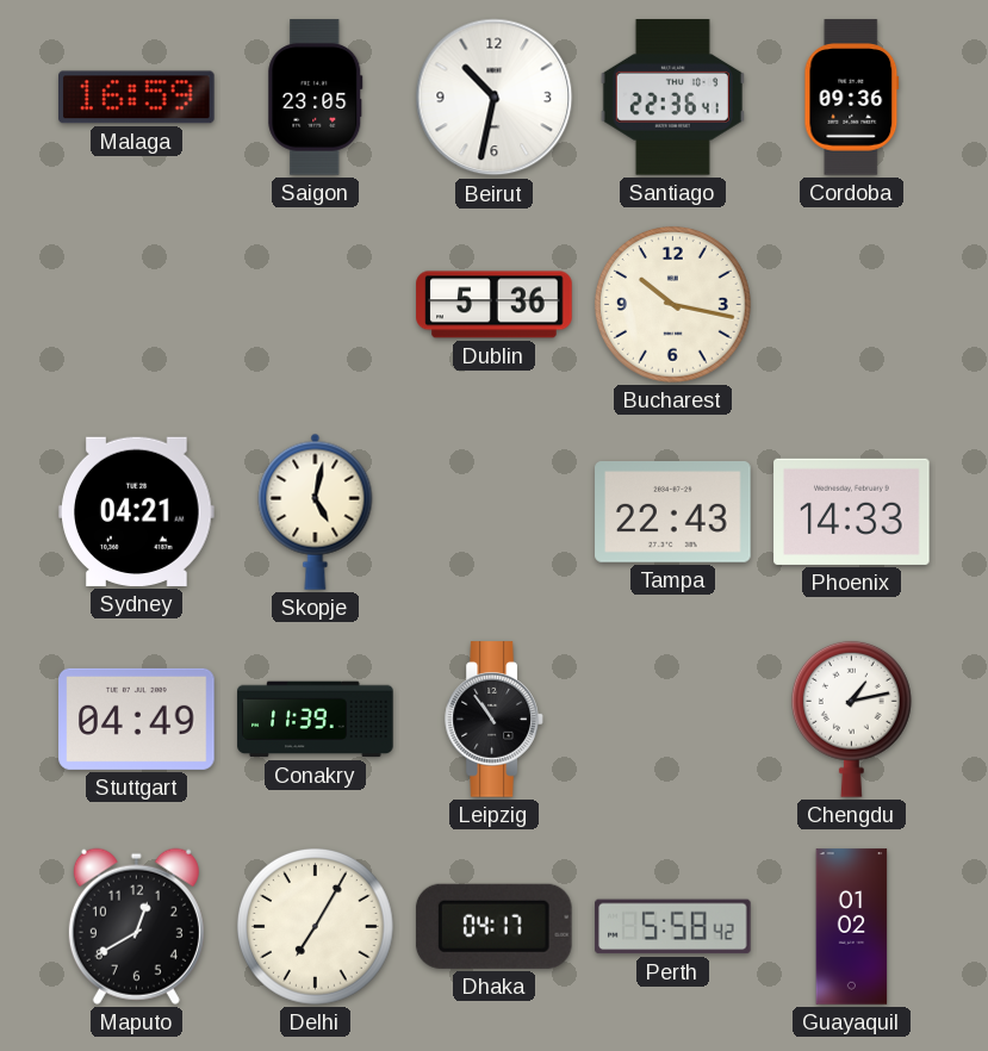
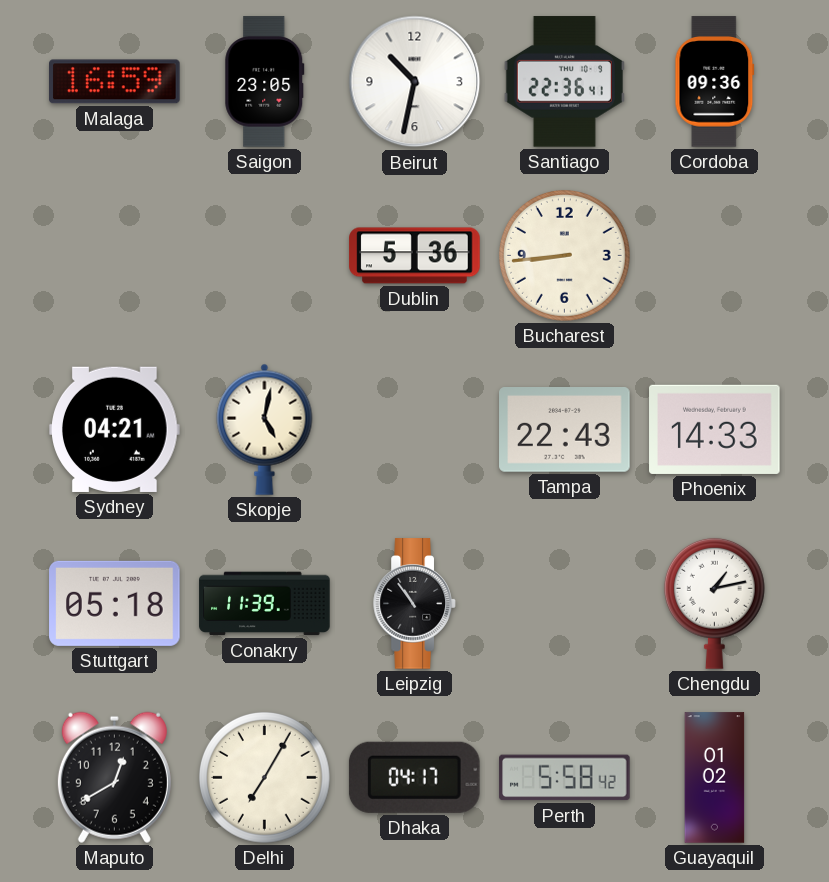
Bucharest: 10:17 -> 8:44 (564, 255)
Stuttgart: 04:49 -> 05:18 (115, 603)
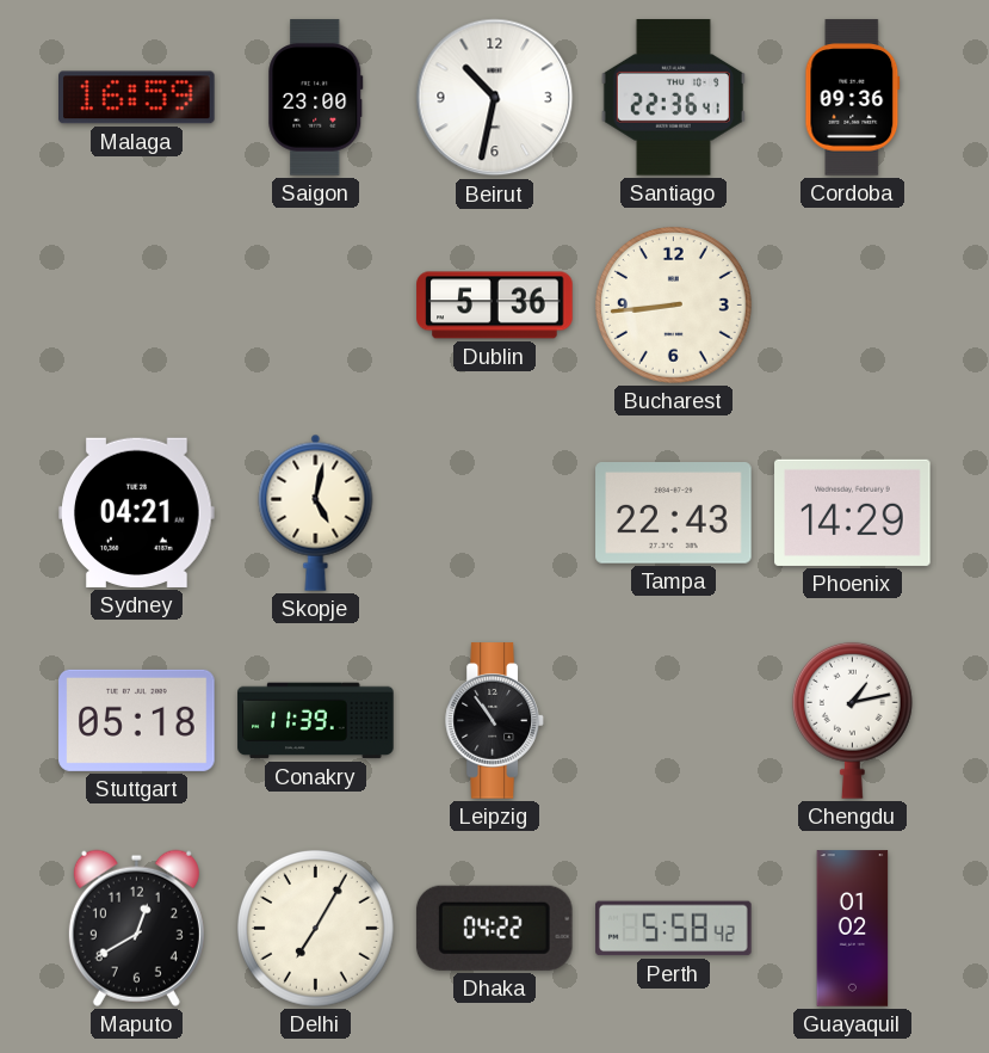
Saigon: 23:05 -> 23:00 (316, 98)
Phoenix: 14:33 -> 14:29 (853, 512)
Dhaka: 04:17 -> 04:22 (494, 928)
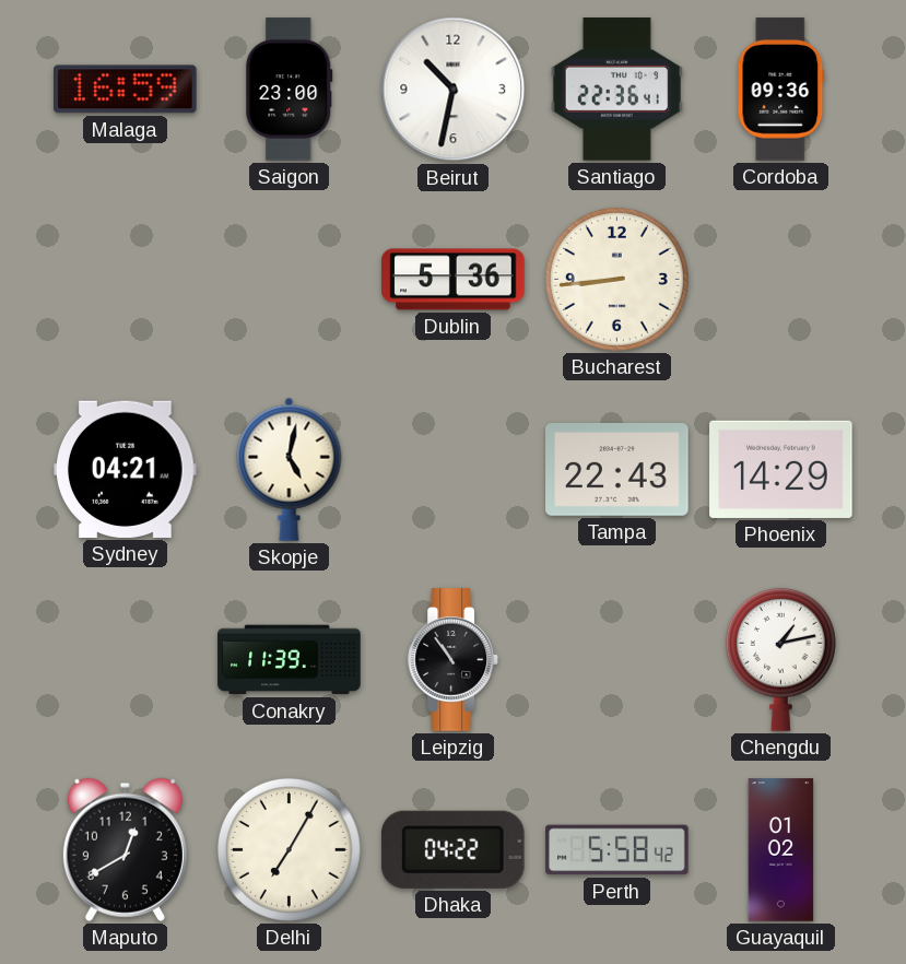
Stuttgart: 05:18 -> none (137, 720)
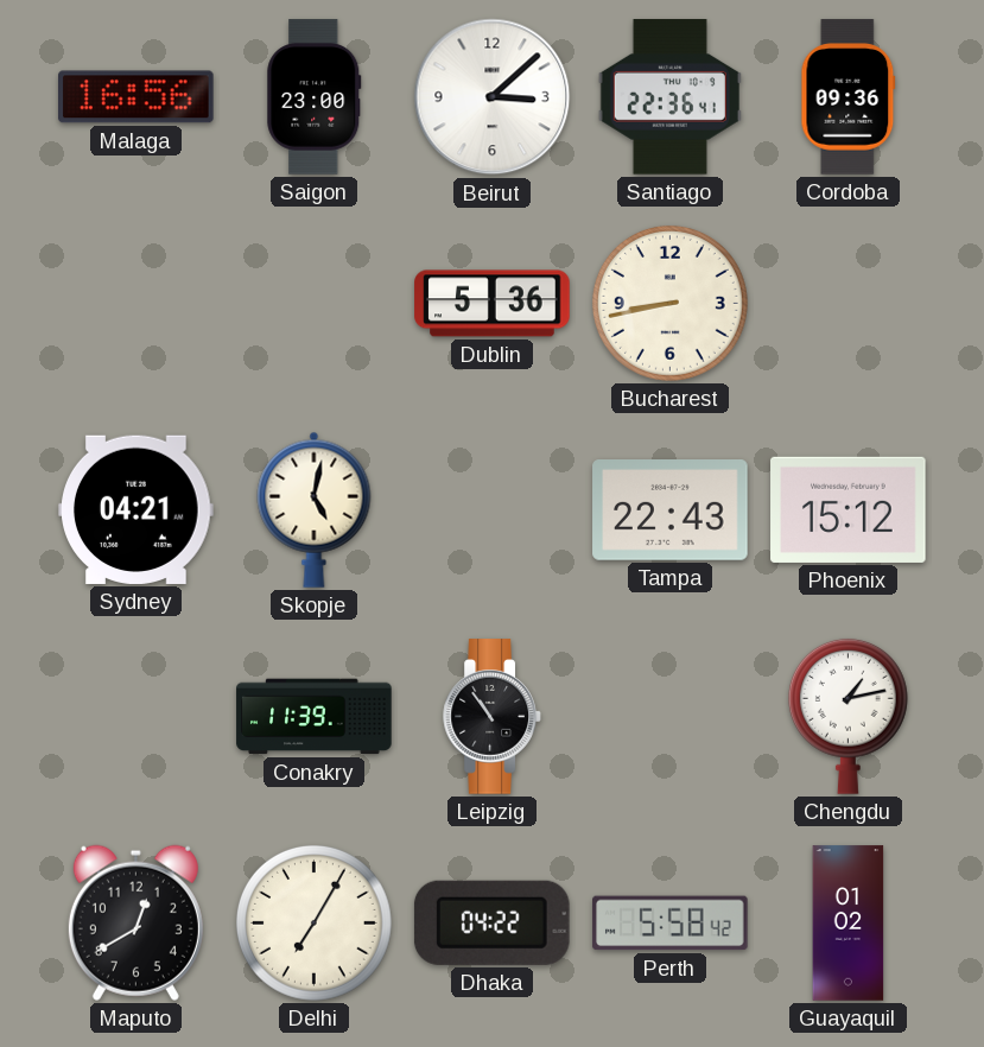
Malaga: 16:59 -> 16:56 (137, 97)
Beirut: 10:32 -> 3:08 (493, 97)
Bucharest: 8:44 -> 8:43 (669, 303)
Phoenix: 14:29 -> 15:12 (849, 509)
